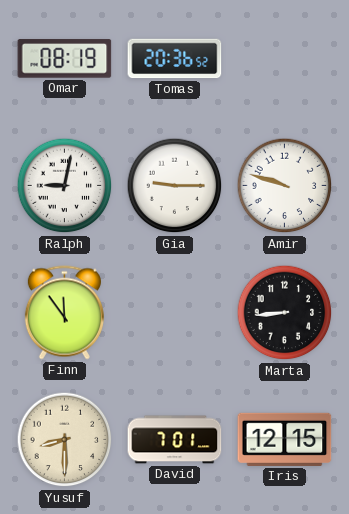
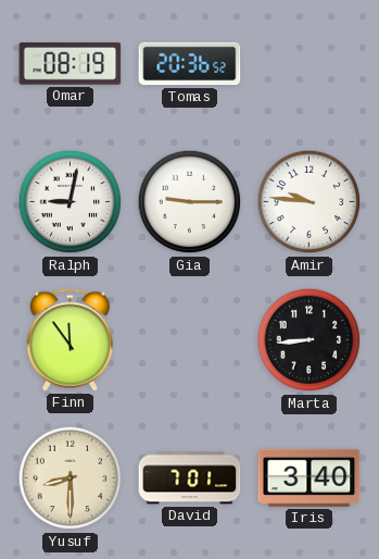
Amir: 9:48 -> 9:46 (309, 202)
Iris: 12:15 -> 3:40 (309, 477)
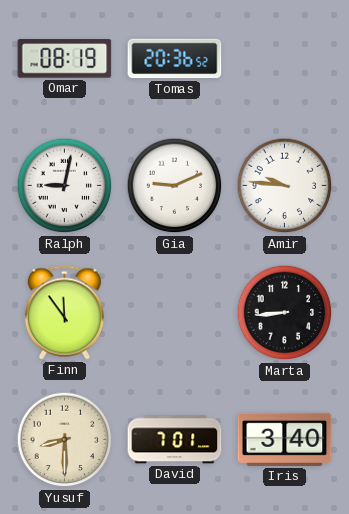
Gia: 9:15 -> 9:11 (175, 186)
